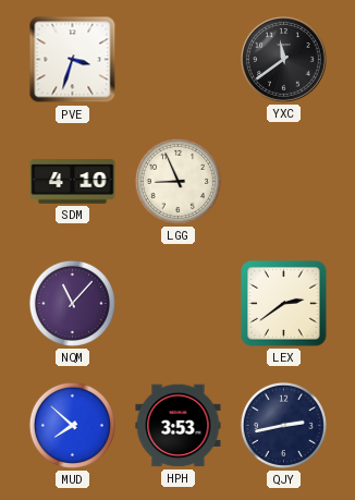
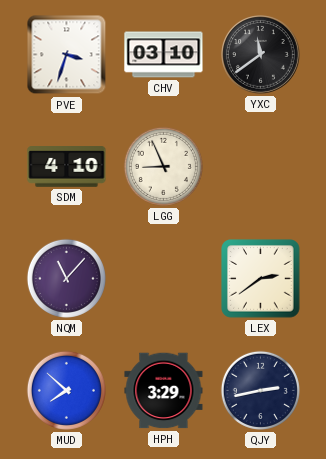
CHV: none -> 03:10 (164, 55)
HPH: 3:53 -> 3:29 (164, 391)
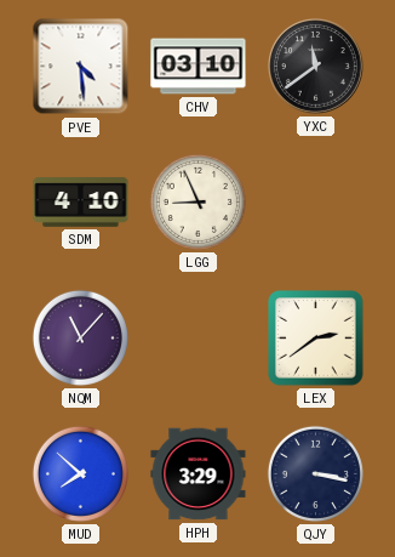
PVE: 3:33 -> 4:29 (81, 67)
QJY: 2:43 -> 3:17 (315, 473)
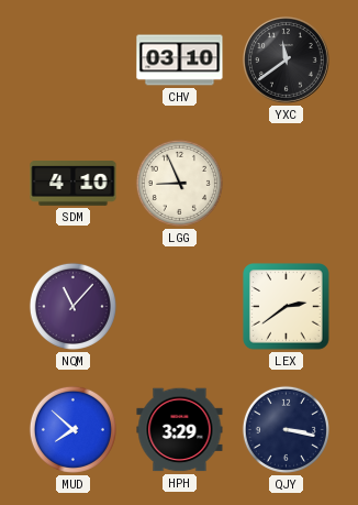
PVE: 4:29 -> none (81, 67)
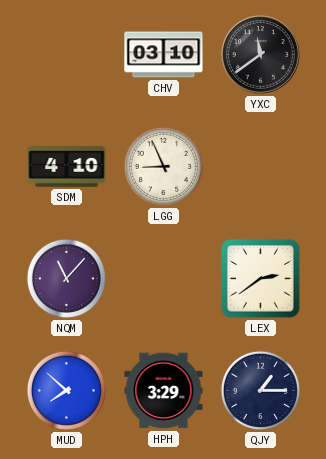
QJY: 3:17 -> 1:15 (260, 390)
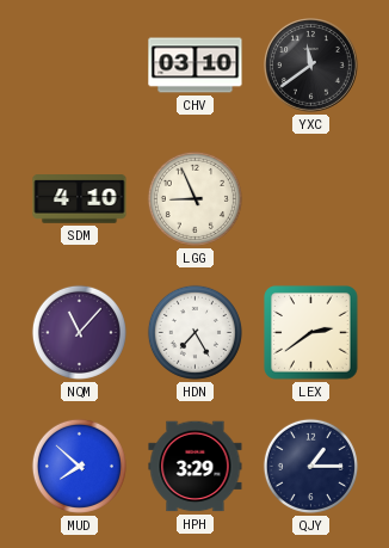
HDN: none -> 7:25 (194, 332)
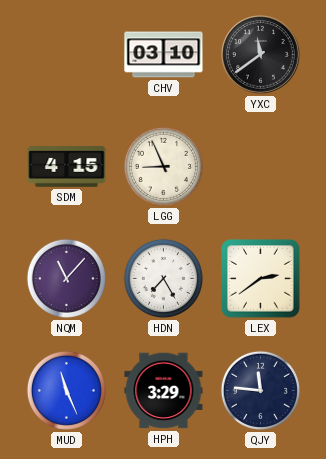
SDM: 4:10 -> 4:15 (67, 167)
MUD: 7:52 -> 11:26 (66, 390)
QJY: 1:15 -> 11:46 (260, 390)
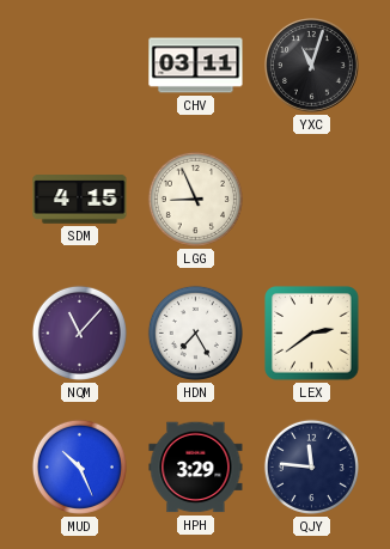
CHV: 03:10 -> 03:11 (196, 66)
YXC: 11:39 -> 11:03 (312, 66)
MUD: 11:26 -> 10:26 (79, 466)
